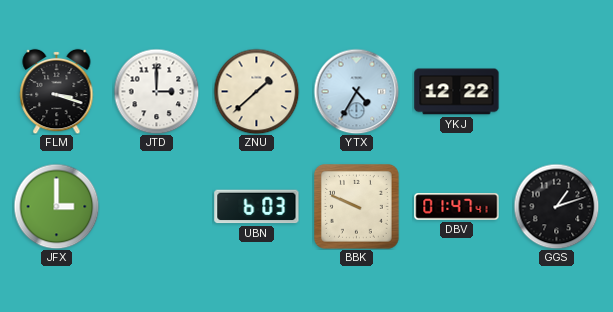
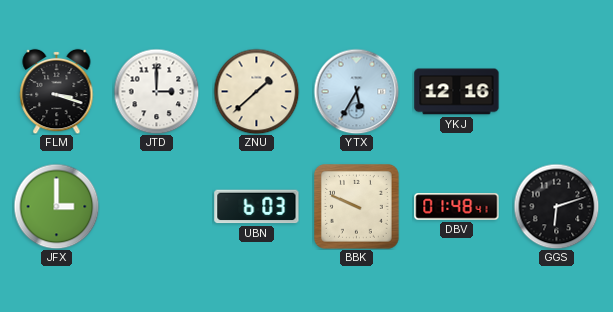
YTX: 4:35 -> 5:35 (356, 91)
YKJ: 12:22 -> 12:16 (457, 92)
DBV: 01:47 -> 01:48 (457, 207)
GGS: 1:12 -> 6:12 (556, 206)
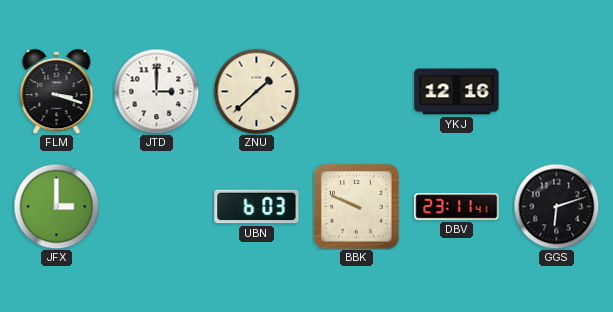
YTX: 5:35 -> none (356, 91)
DBV: 01:48 -> 23:11 (457, 207)
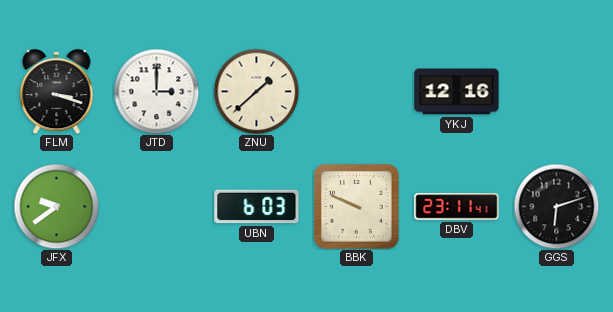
JFX: 3:00 -> 9:39 (56, 206)
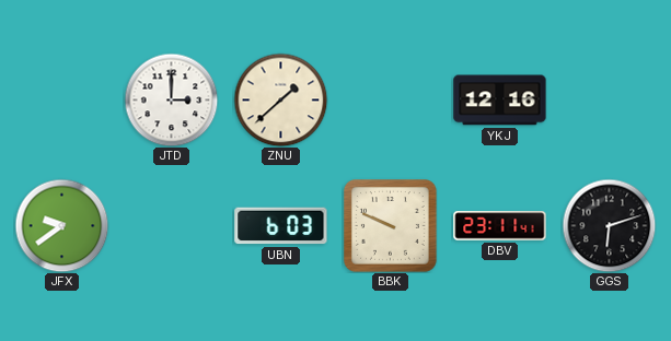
FLM: 3:18 -> none (57, 91)
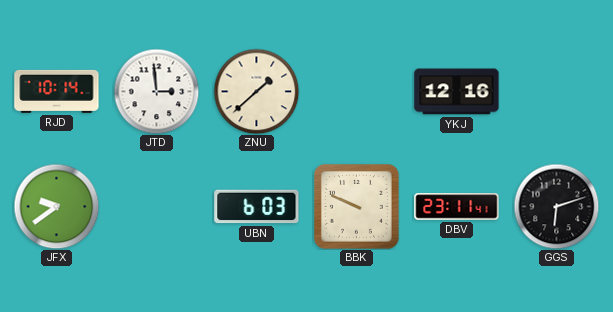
RJD: none -> 10:14 (57, 91)
JTD: 3:00 -> 2:59 (156, 91)
